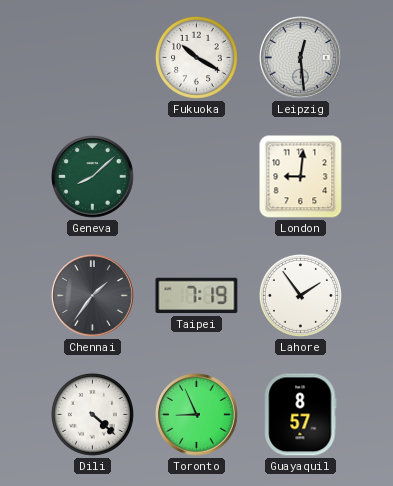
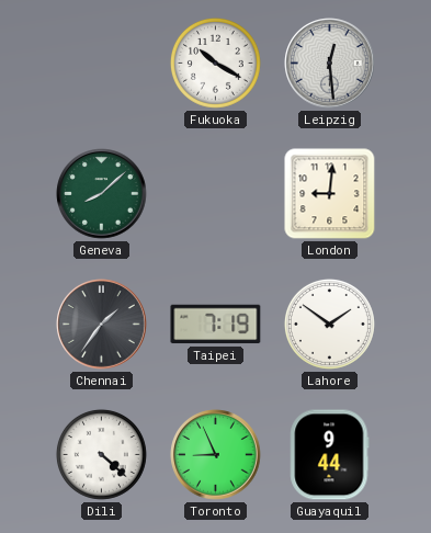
Lahore: 1:54 -> 1:51 (329, 324)
Guayaquil: 8:57 -> 9:44 (330, 455)
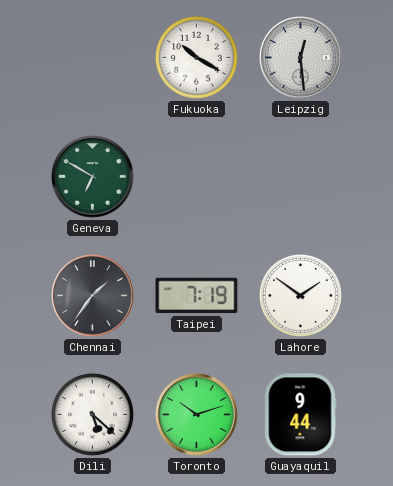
Geneva: 8:08 -> 6:50 (93, 177)
London: 9:01 -> none (330, 194)
Dili: 4:22 -> 5:22 (92, 414)
Toronto: 8:56 -> 10:12 (197, 415)
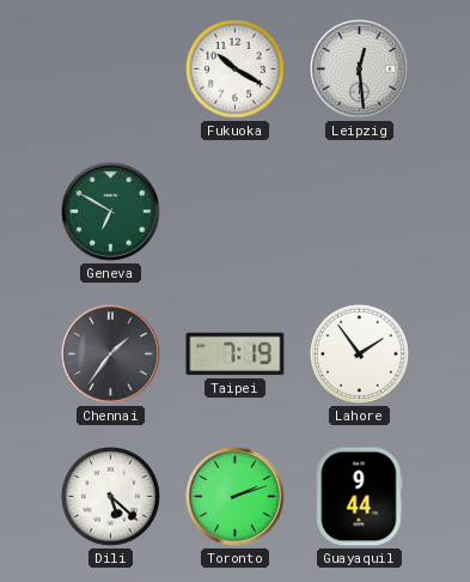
Lahore: 1:51 -> 1:54 (359, 353)
Toronto: 10:12 -> 2:12 (236, 497)
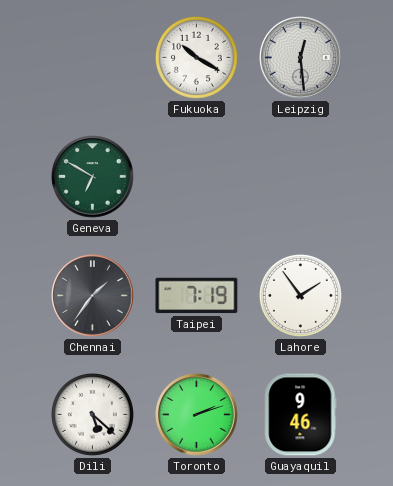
Guayaquil: 9:44 -> 9:46 (301, 415)
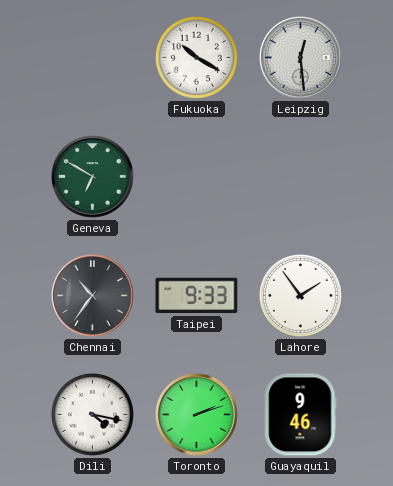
Chennai: 1:36 -> 10:36 (93, 296)
Taipei: 7:19 -> 9:33 (197, 296)
Dili: 5:22 -> 4:17 (92, 414)
